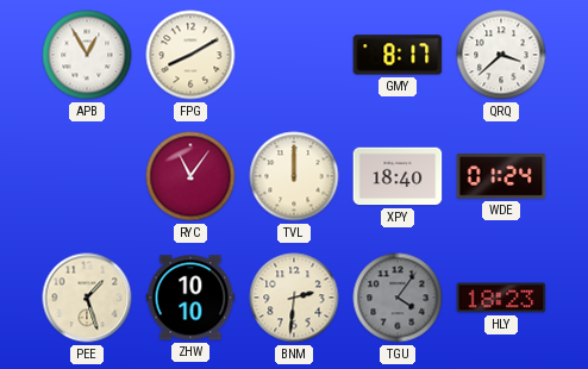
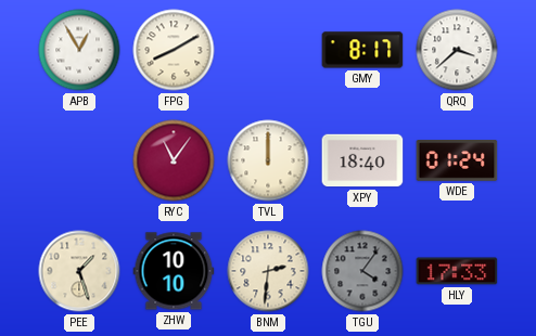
HLY: 18:23 -> 17:33 (457, 271)
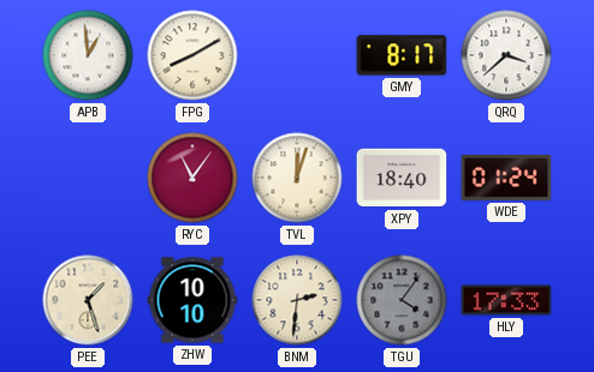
APB: 12:55 -> 12:59 (88, 55)
TVL: 12:00 -> 12:03 (297, 178)
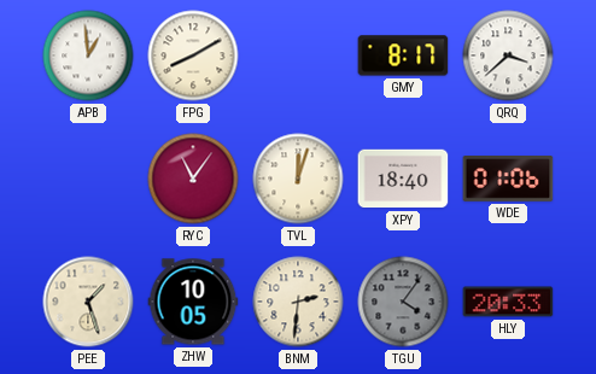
WDE: 01:24 -> 01:06 (508, 180)
ZHW: 10:10 -> 10:05 (193, 302)
HLY: 17:33 -> 20:33 (508, 302)
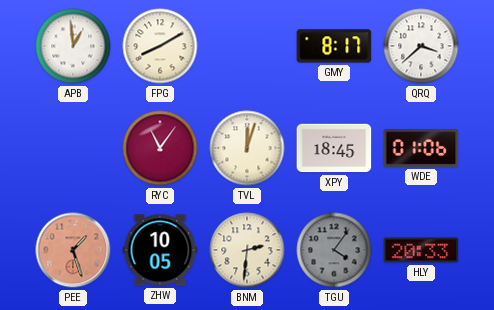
XPY: 18:40 -> 18:45 (334, 148)
PEE dial: cream -> salmon (73, 250)
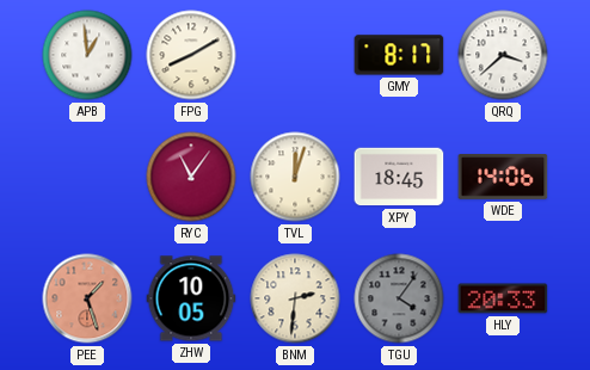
WDE: 01:06 -> 14:06 (503, 178)
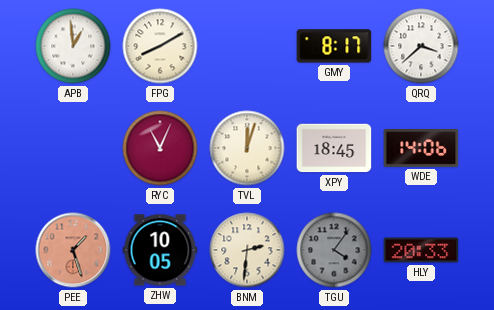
RYC: 11:06 -> 11:04 (160, 148)
